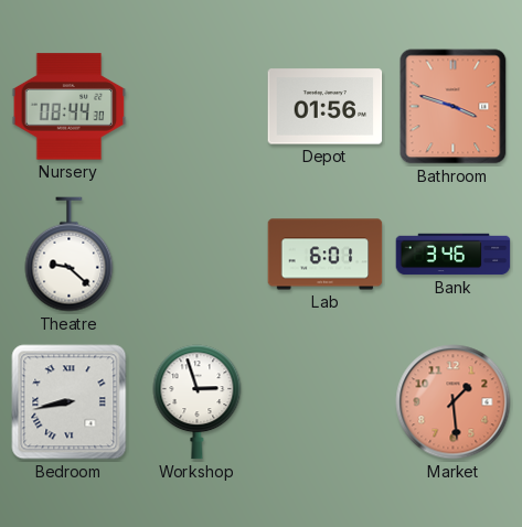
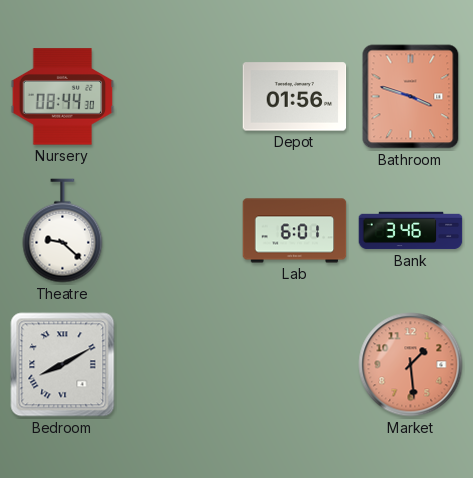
Bedroom: 8:43 -> 8:10 (63, 365)
Workshop: 2:57 -> none (198, 402)
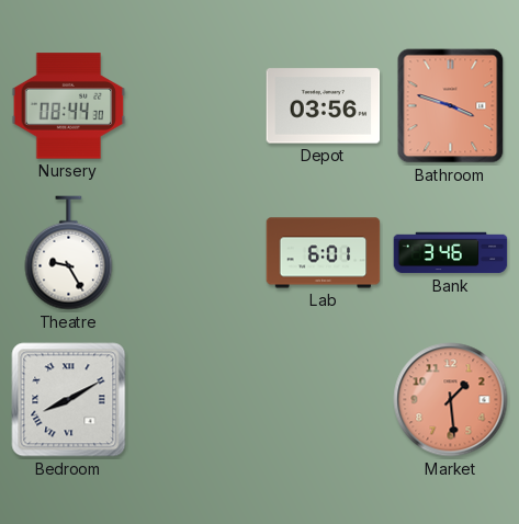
Depot: 01:56 -> 03:56 (324, 106)
Theatre: 9:22 -> 9:25 (69, 253)
